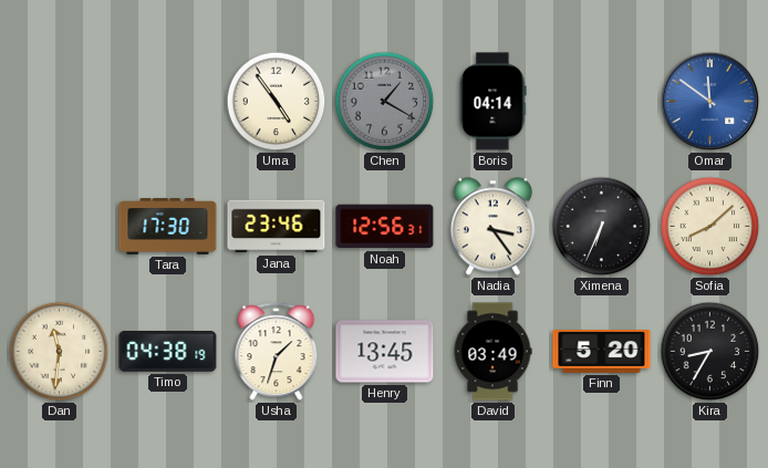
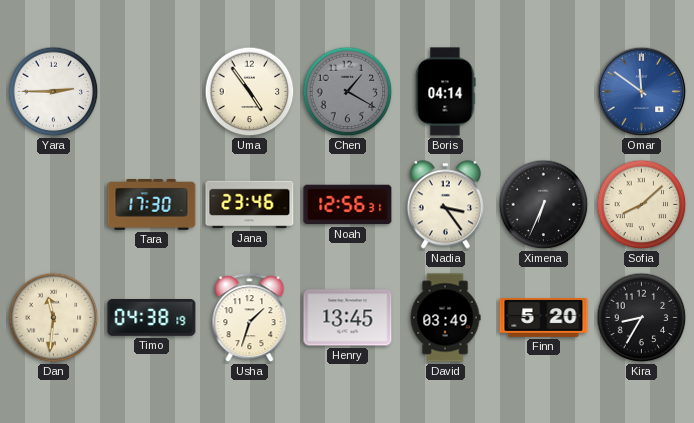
Yara: none -> 2:45 (54, 92)
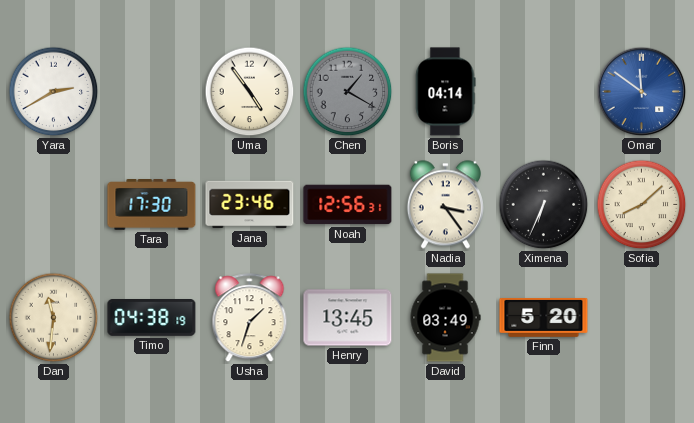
Yara: 2:45 -> 2:40 (54, 92)
Kira: 8:35 -> none (642, 318)
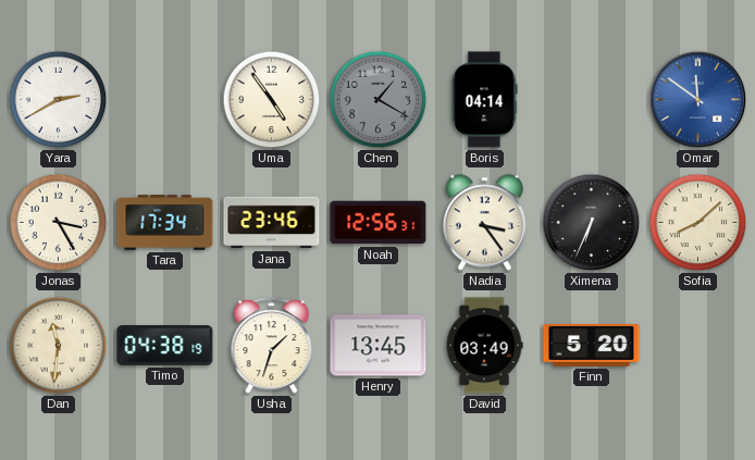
Jonas: none -> 3:25 (59, 223)
Tara: 17:30 -> 17:34 (165, 223)
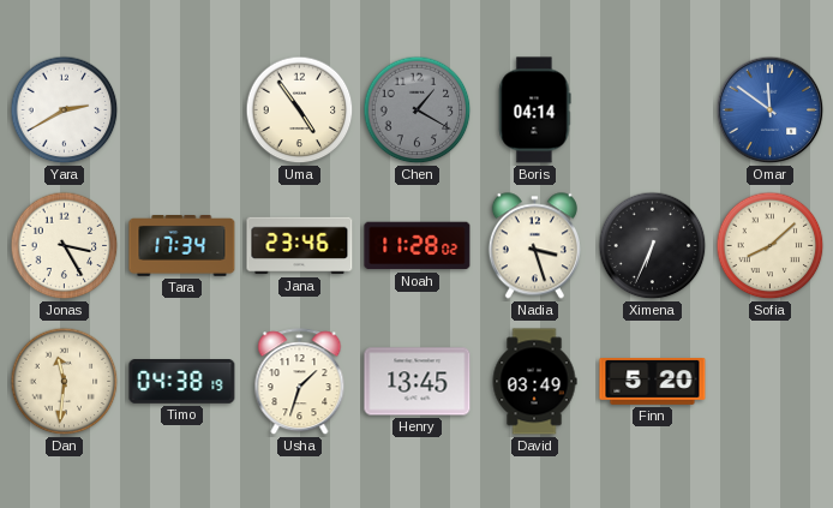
Noah: 12:56 -> 11:28 (418, 246)
Nadia: 3:24 -> 3:27 (534, 246)
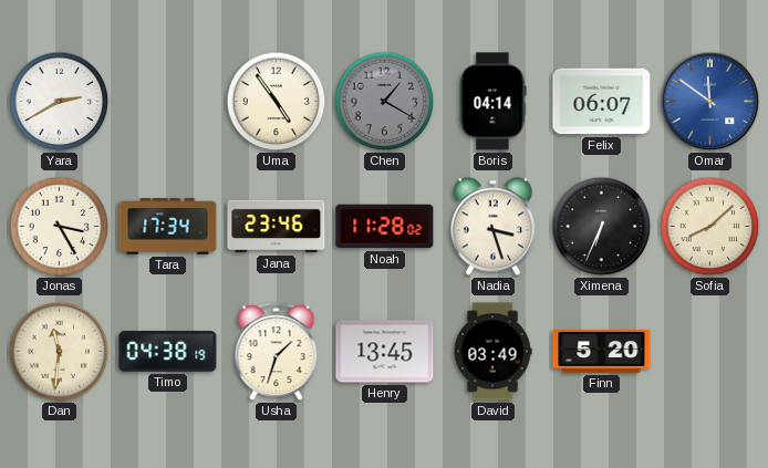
Felix: none -> 06:07 (602, 102)
